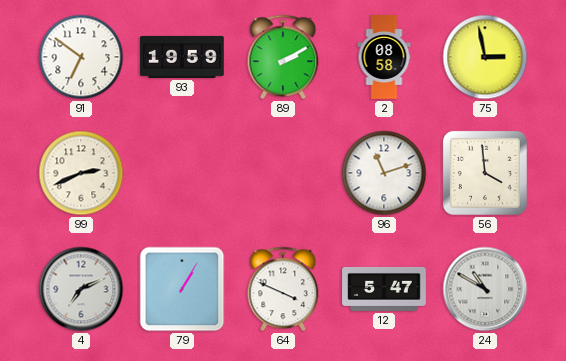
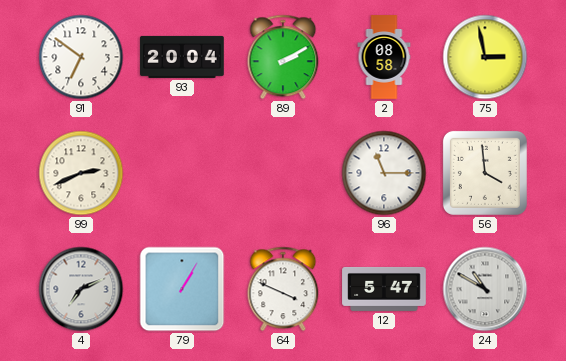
93: 19:59 -> 20:04 (182, 57)
96: 11:12 -> 11:15 (384, 173)
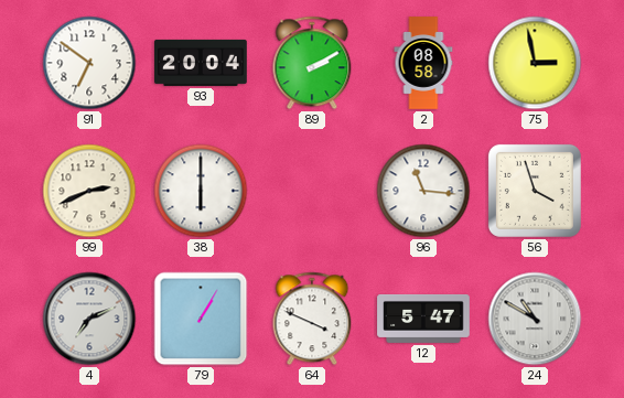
38: none -> 6:00 (201, 191)
96: 11:15 -> 11:16 (423, 191)
56: 3:59 -> 3:57 (535, 191)
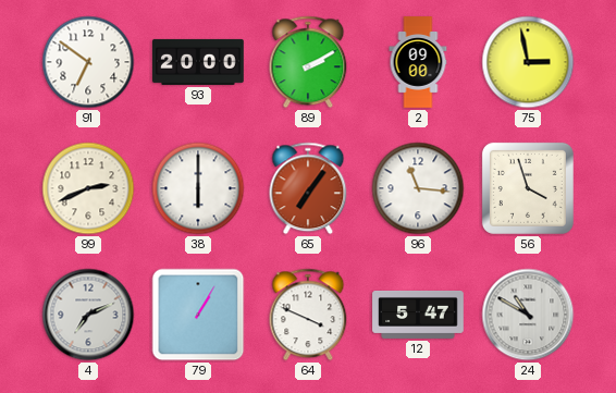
93: 20:04 -> 20:00 (198, 62)
2: 08:58 -> 09:00 (418, 62)
65: none -> 7:06 (308, 188)
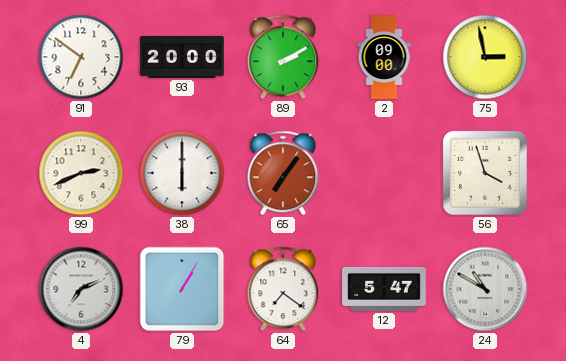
96: 11:16 -> none (418, 188)
64: 3:49 -> 7:21 (283, 289)
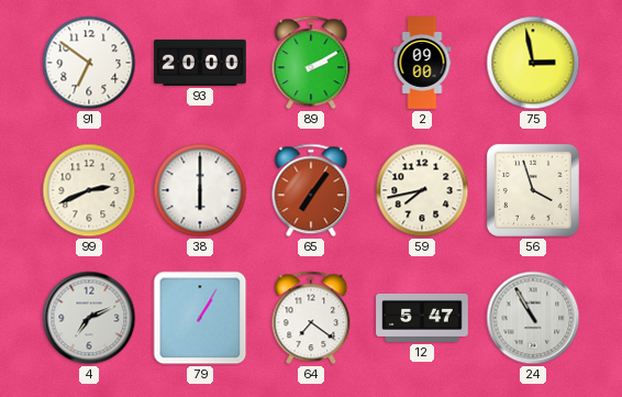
59: none -> 7:43 (422, 190)
24: 10:50 -> 10:55 (533, 318)
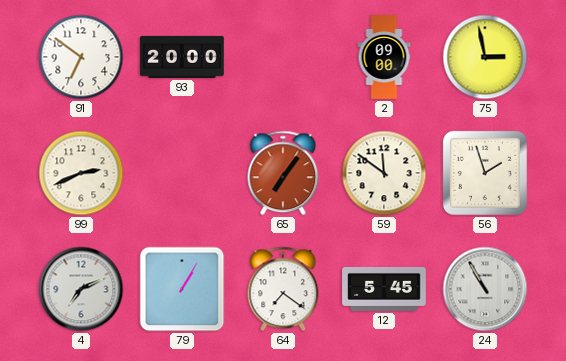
89: 2:10 -> none (311, 63)
38: 6:00 -> none (200, 190)
59: 7:43 -> 11:51 (384, 173)
56: 3:57 -> 1:57 (485, 173)
12: 5:47 -> 5:45 (384, 289)
